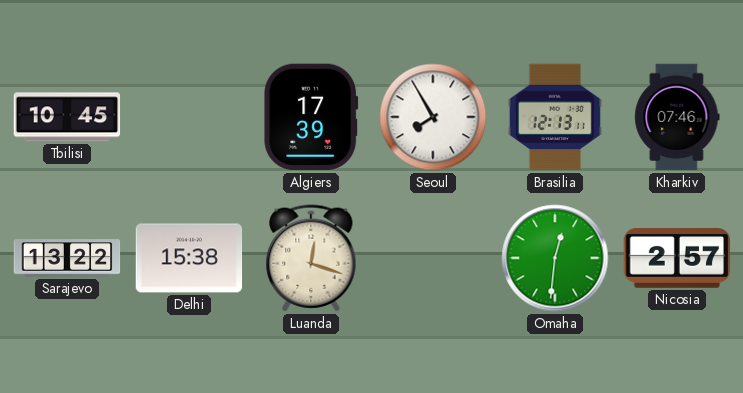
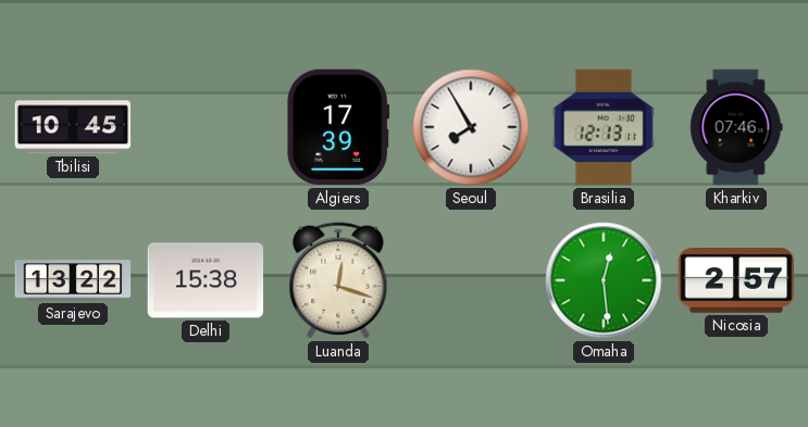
Omaha: 12:31 -> 12:29 (604, 280)
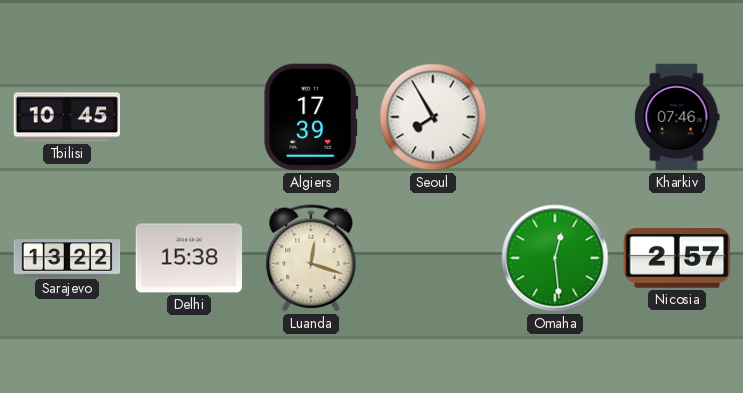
Brasilia: 12:13 -> none (604, 127)
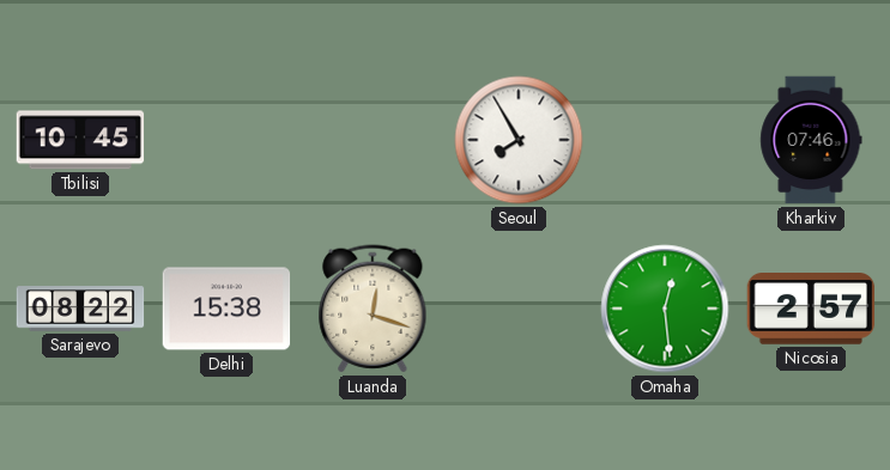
Algiers: 17:39 -> none (311, 117)
Sarajevo: 13:22 -> 08:22 (80, 309)
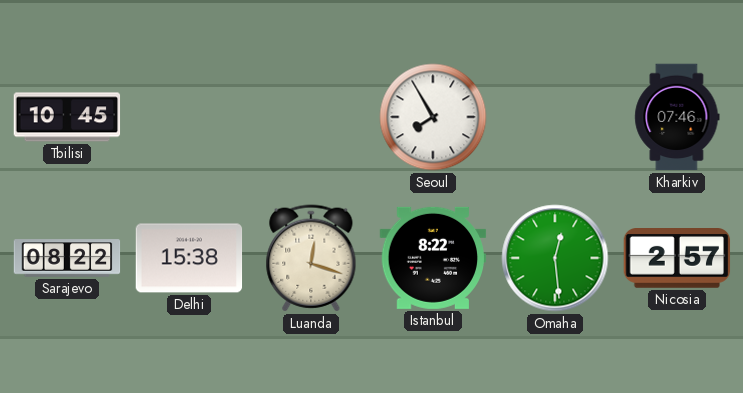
Istanbul: none -> 8:22 (433, 258)
